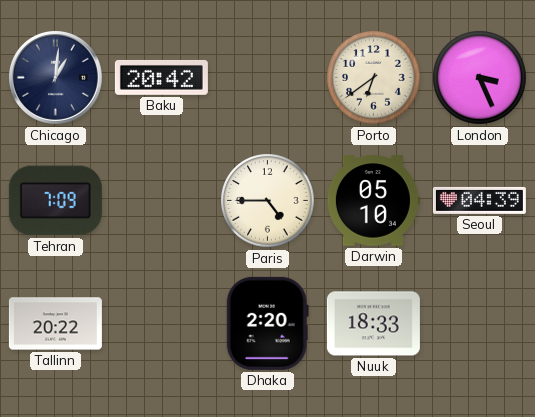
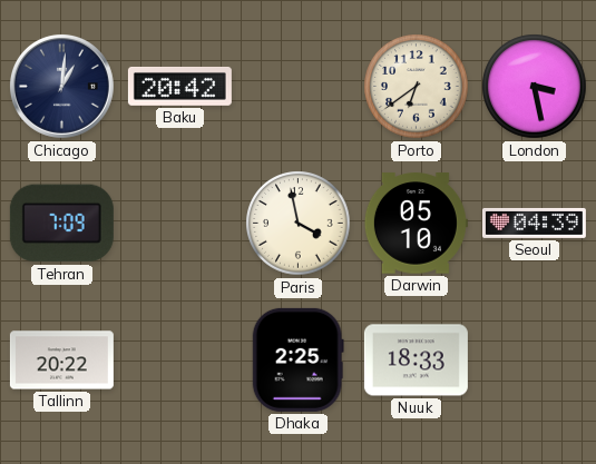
London: 3:26 -> 3:28 (535, 87)
Paris: 4:45 -> 3:58 (299, 224)
Dhaka: 2:20 -> 2:25 (297, 359)
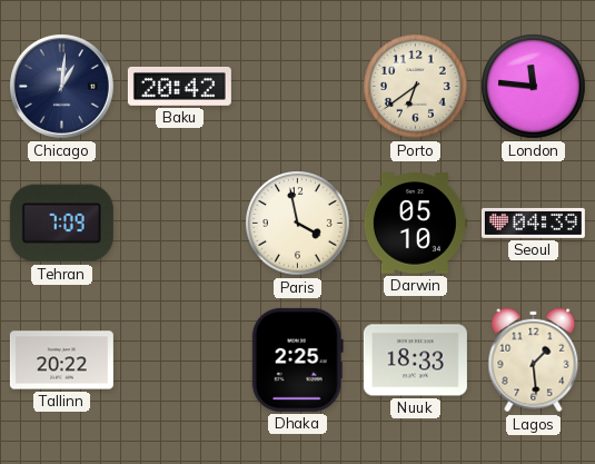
London: 3:28 -> 11:46 (534, 87)
Lagos: none -> 1:29 (534, 361)
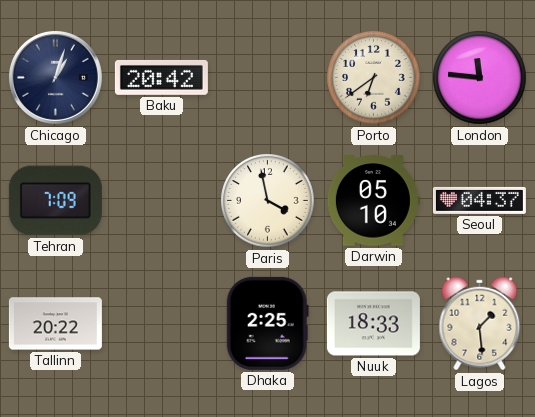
Chicago: 1:01 -> 1:03 (55, 77)
Seoul: 04:39 -> 04:37 (479, 200)
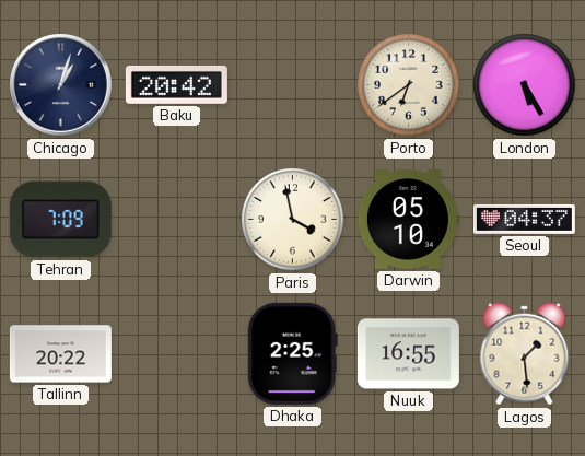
London: 11:46 -> 5:25 (525, 85)
Nuuk: 18:33 -> 16:55 (408, 354)
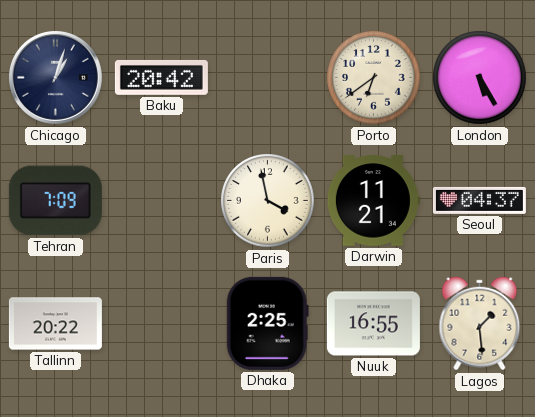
Darwin: 05:10 -> 11:21 (373, 201)
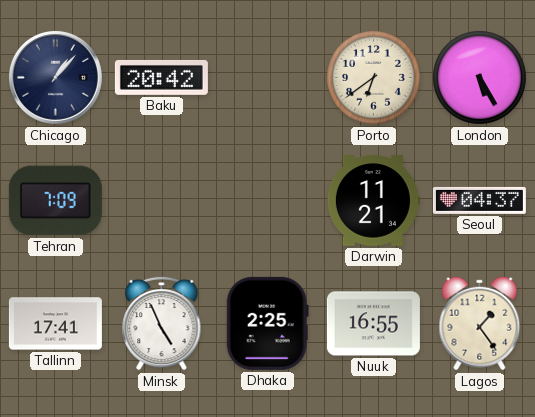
Chicago: 1:03 -> 1:07 (55, 77)
Paris: 3:58 -> none (268, 201)
Tallinn: 20:22 -> 17:41 (55, 324)
Minsk: none -> 4:56 (162, 323)
Lagos: 1:29 -> 1:24 (480, 324)
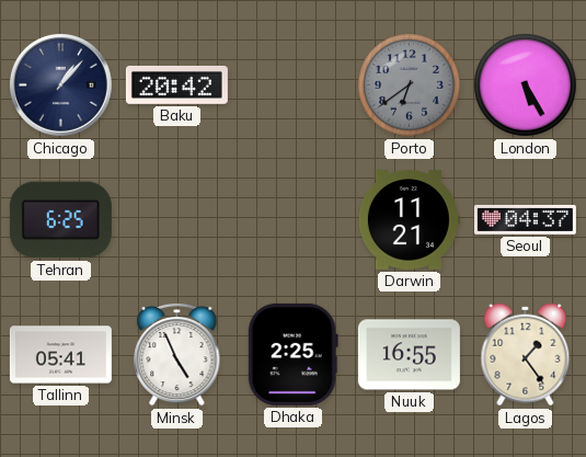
Porto dial: cream -> grey (410, 85)
Tehran: 7:09 -> 6:25 (60, 220)
Tallinn: 17:41 -> 05:41 (60, 355)
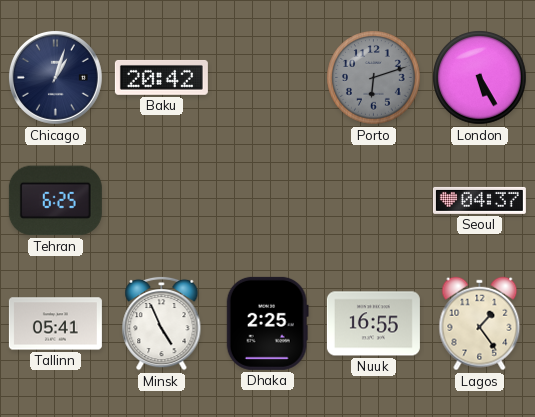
Chicago: 1:07 -> 1:03 (55, 77)
Porto: 6:39 -> 6:12 (374, 78)
Darwin: 11:21 -> none (409, 220)
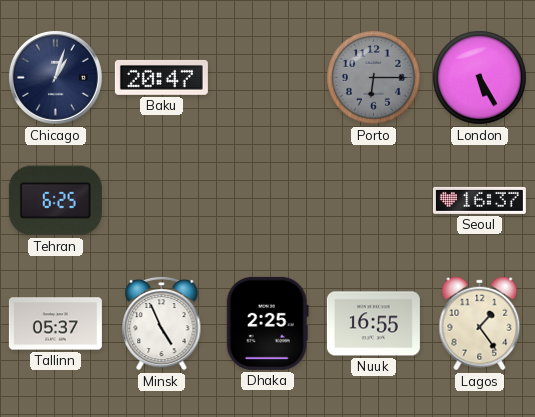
Baku: 20:42 -> 20:47 (161, 78)
Porto: 6:12 -> 6:15 (374, 78)
Seoul: 04:37 -> 16:37 (479, 200)
Tallinn: 05:41 -> 05:37 (55, 324)
